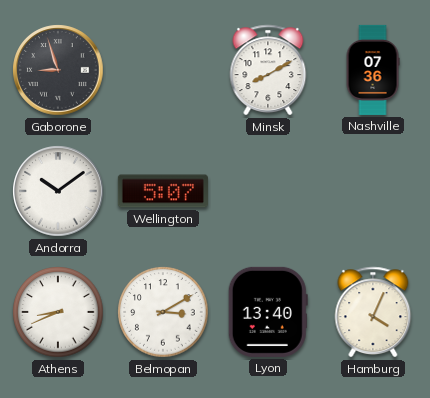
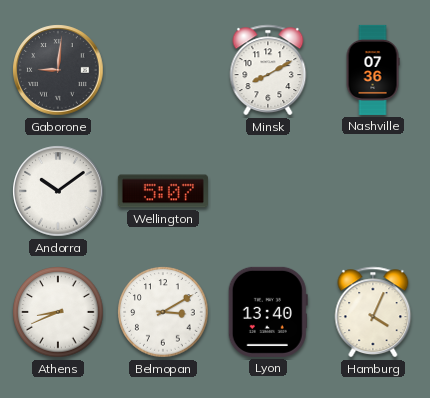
Gaborone: 8:57 -> 9:01 (58, 70)
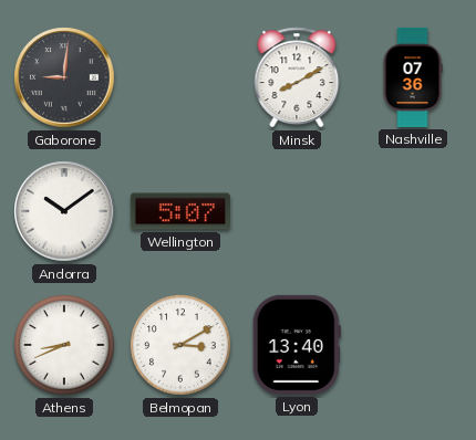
Hamburg: 4:04 -> none (373, 312)
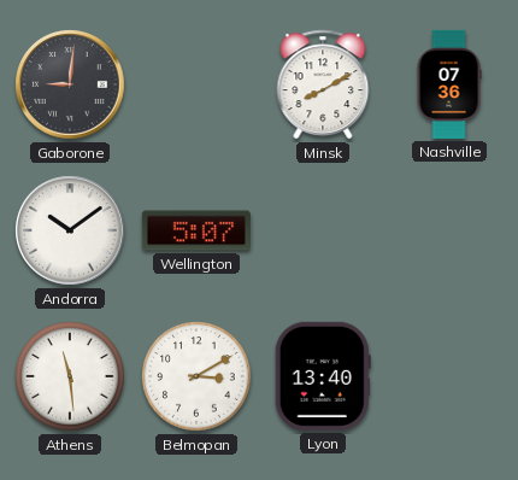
Athens: 8:41 -> 11:29 (70, 376)
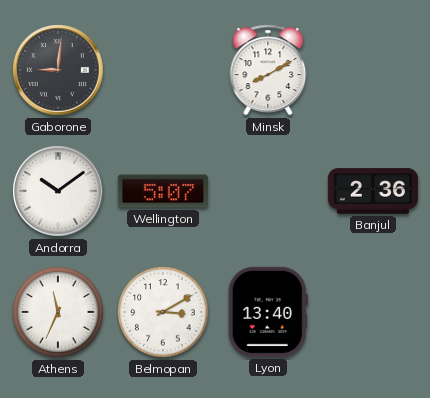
Nashville: 07:36 -> none (449, 84)
Banjul: none -> 2:36 (373, 191)
Athens: 11:29 -> 11:34 (58, 312)
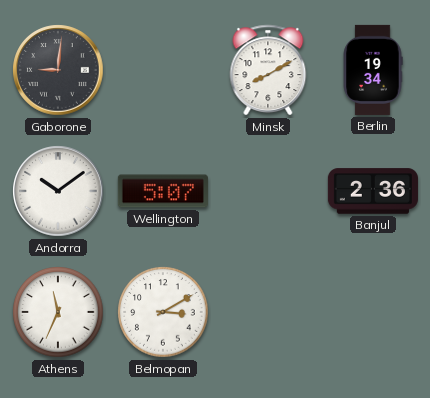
Berlin: none -> 19:34 (373, 70)
Lyon: 13:40 -> none (268, 312)
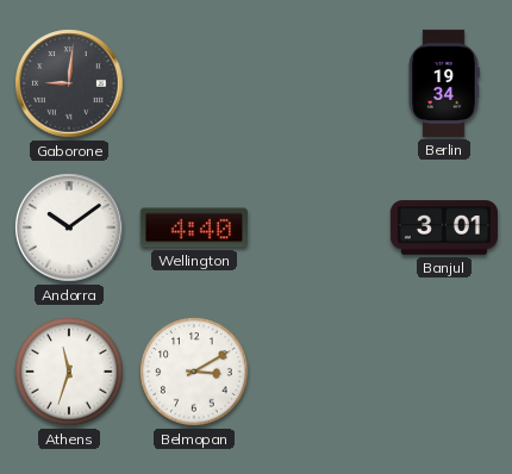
Minsk: 8:10 -> none (268, 70)
Wellington: 5:07 -> 4:40 (194, 227)
Banjul: 2:36 -> 3:01 (444, 227)
Athens: 11:34 -> 11:33 (69, 372)
